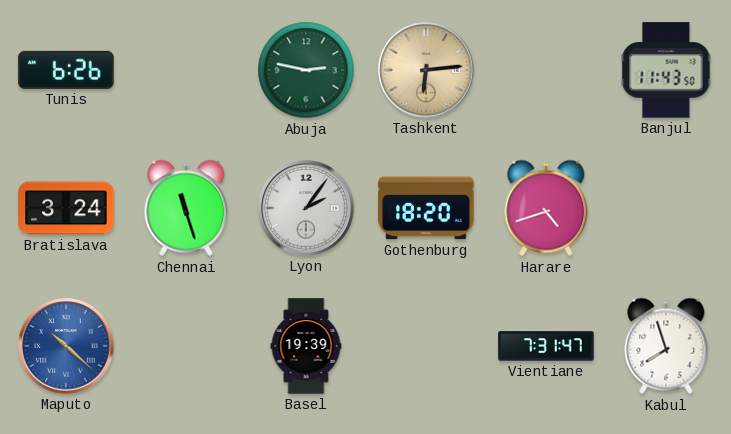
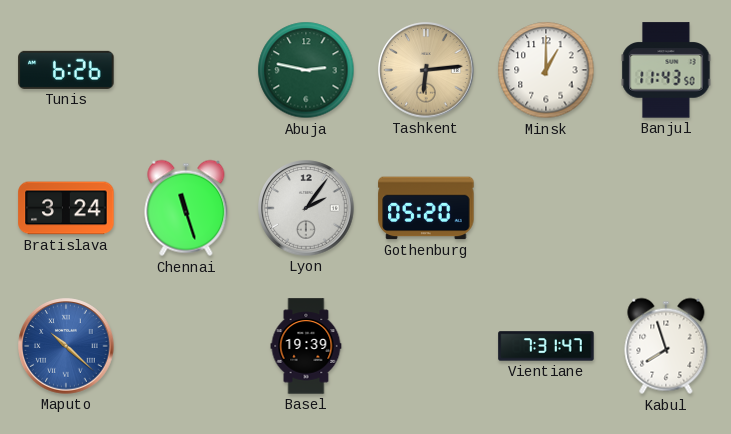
Minsk: none -> 1:00 (546, 70)
Gothenburg: 18:20 -> 05:20 (426, 208)
Harare: 4:42 -> none (546, 208)
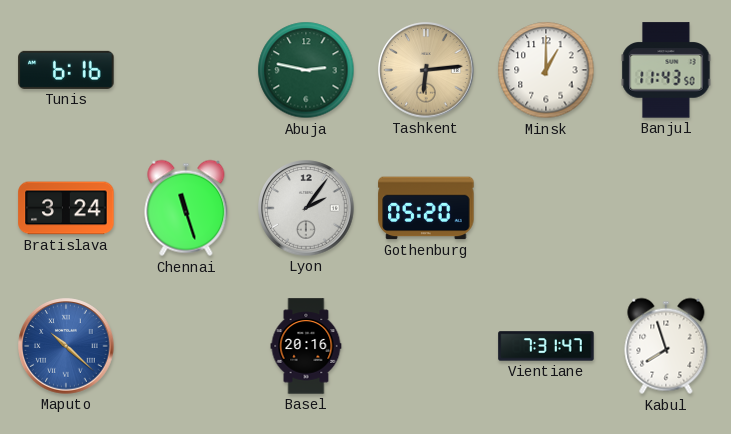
Tunis: 6:26 -> 6:16 (66, 70)
Basel: 19:39 -> 20:16 (306, 346)
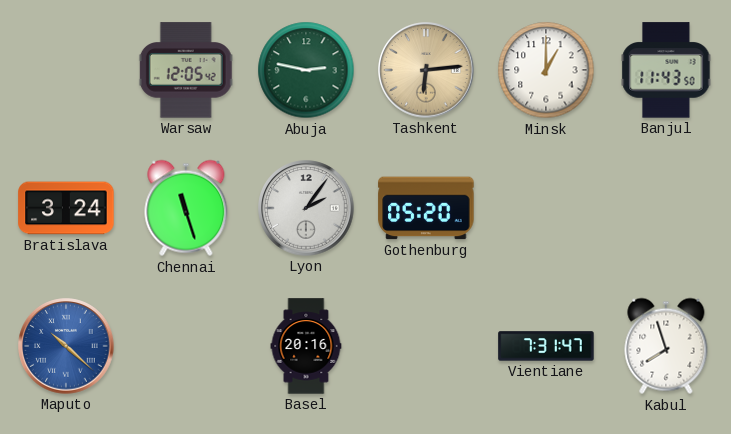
Tunis: 6:16 -> none (66, 70)
Warsaw: none -> 12:05 (186, 70)
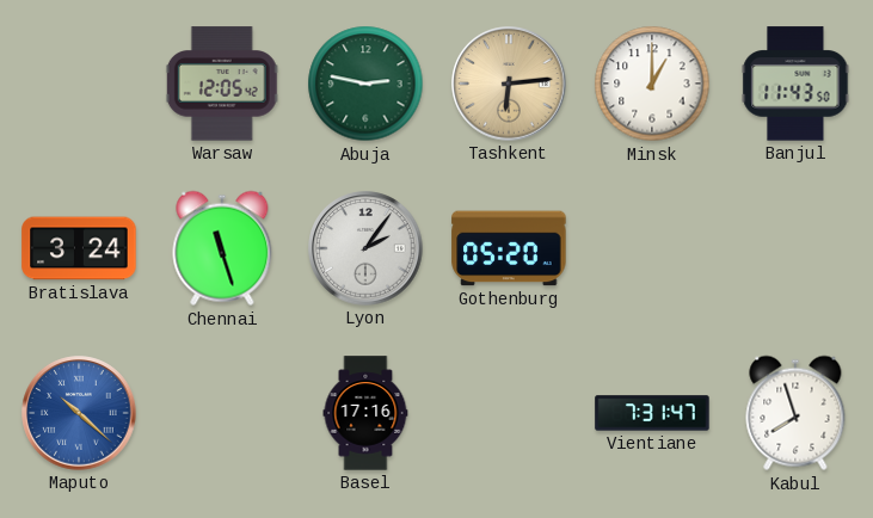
Basel: 20:16 -> 17:16 (365, 413)
